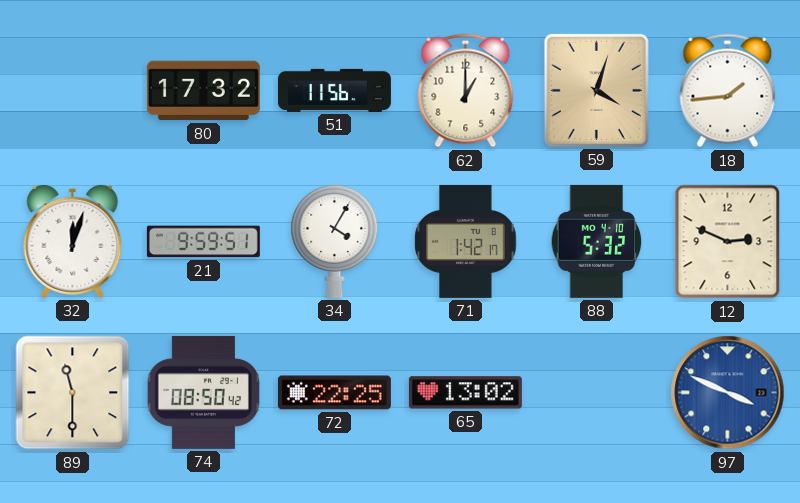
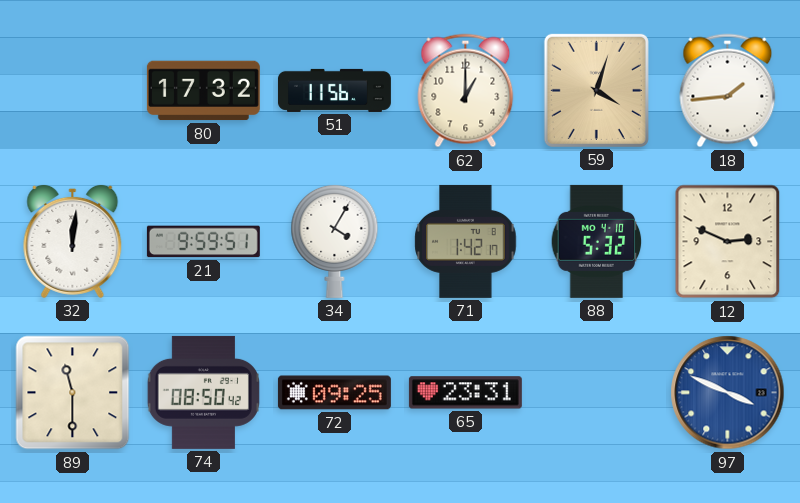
32: 12:03 -> 12:01 (73, 241)
72: 22:25 -> 09:25 (334, 393)
65: 13:02 -> 23:31 (465, 393)
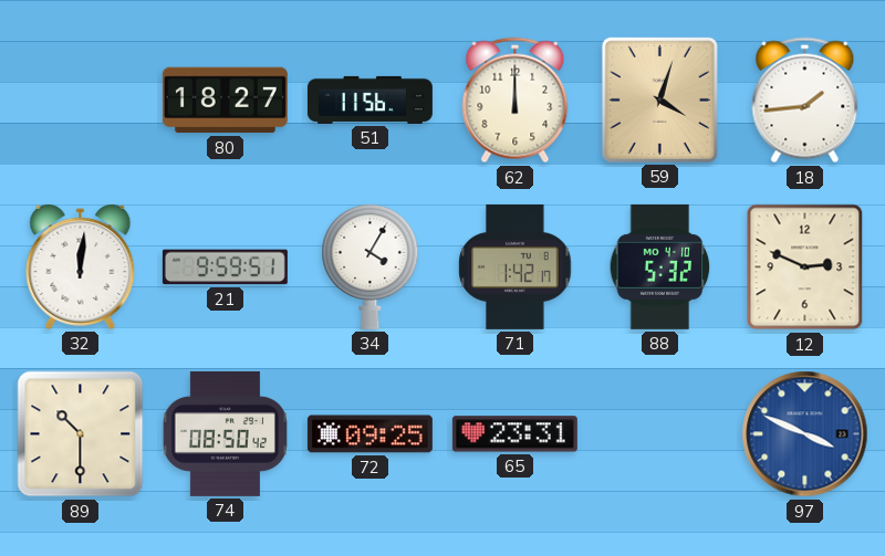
80: 17:32 -> 18:27 (225, 101)
62: 1:00 -> 12:00 (516, 101)
89: 11:30 -> 10:30 (81, 434)
